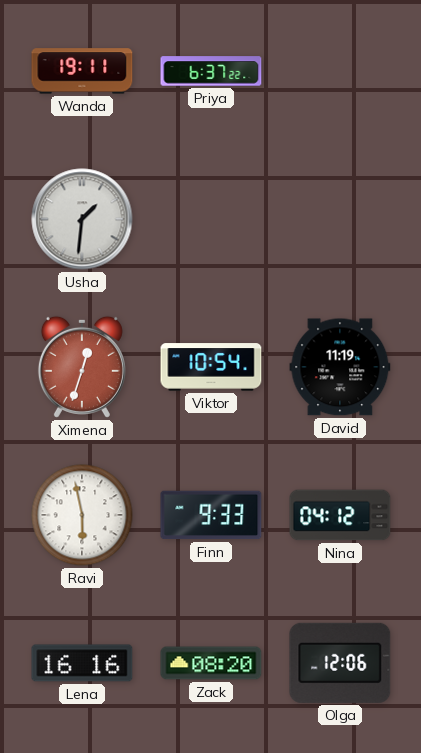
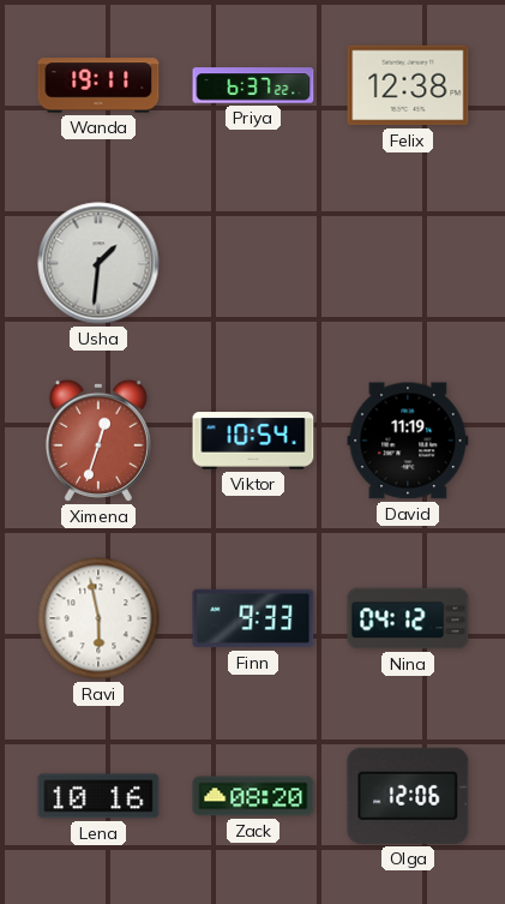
Felix: none -> 12:38 (408, 85)
Lena: 16:16 -> 10:16 (98, 796)
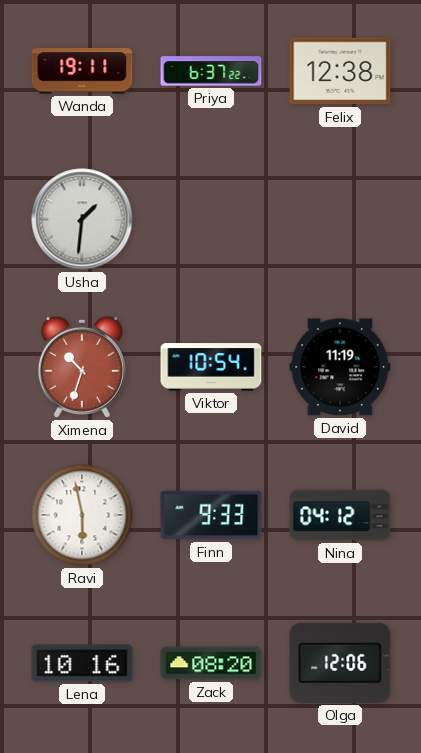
Ximena: 12:33 -> 10:33 (82, 367)
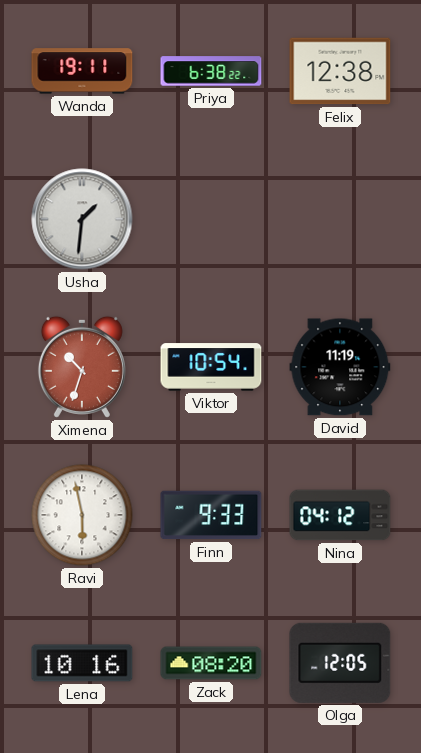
Priya: 6:37 -> 6:38 (211, 71)
Olga: 12:06 -> 12:05 (340, 663)
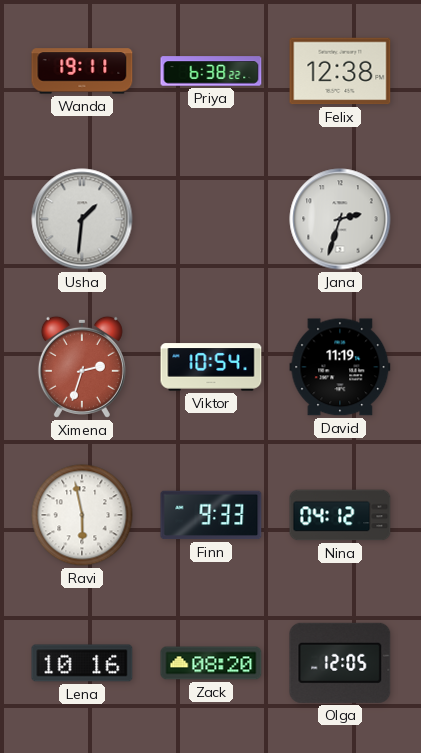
Jana: none -> 2:33 (340, 219)
Ximena: 10:33 -> 2:33 (82, 367)
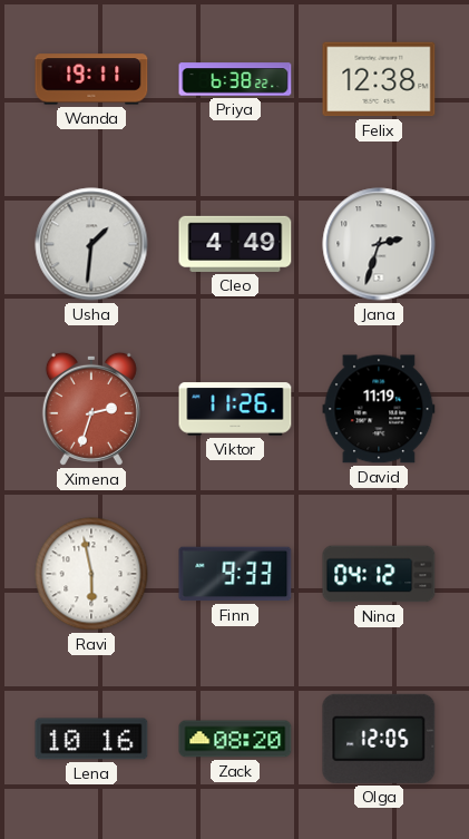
Cleo: none -> 4:49 (235, 244)
Viktor: 10:54 -> 11:26 (235, 409)
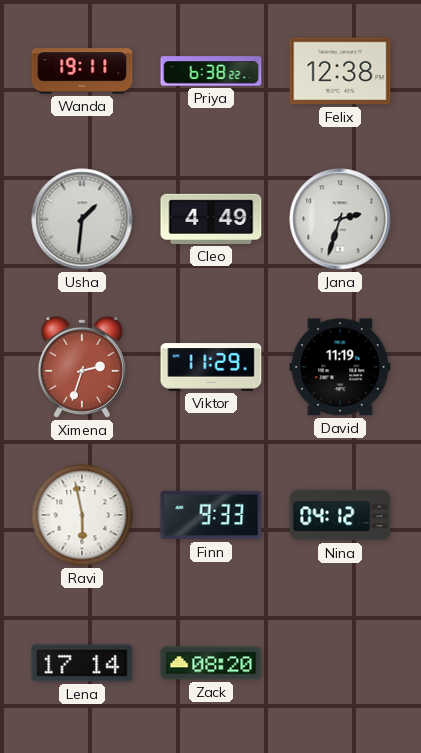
Viktor: 11:26 -> 11:29 (211, 367)
Lena: 10:16 -> 17:14 (82, 663)
Olga: 12:05 -> none (379, 739)
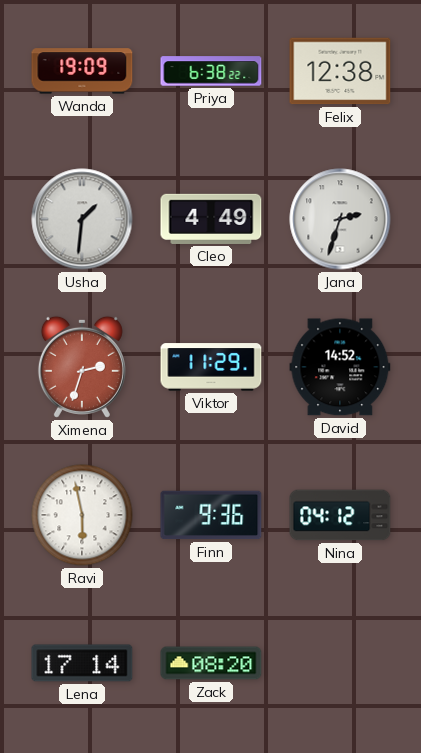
Wanda: 19:11 -> 19:09 (82, 71)
David: 11:19 -> 14:52 (340, 367)
Finn: 9:33 -> 9:36 (211, 515)
